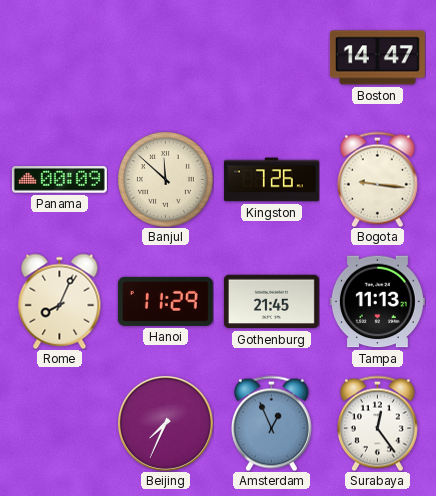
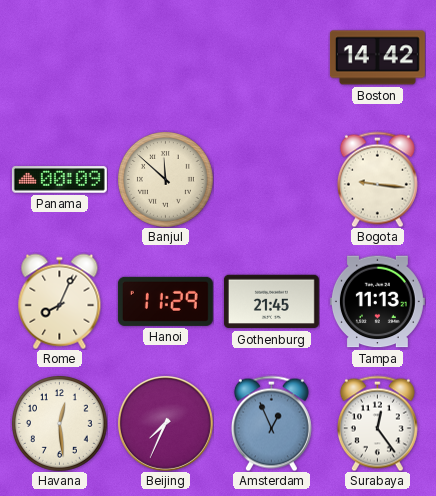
Boston: 14:47 -> 14:42 (377, 58)
Kingston: 7:26 -> none (271, 180)
Havana: none -> 12:29 (60, 424)
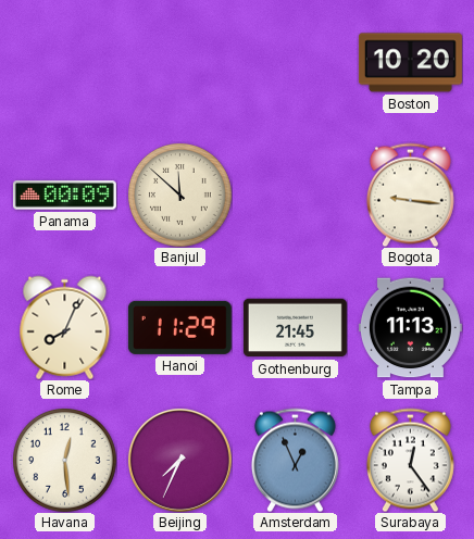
Boston: 14:42 -> 10:20 (410, 63)
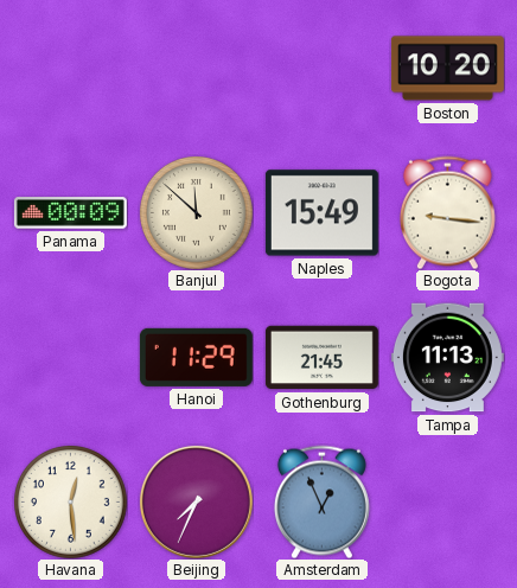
Naples: none -> 15:49 (321, 213)
Rome: 8:04 -> none (65, 327)
Surabaya: 12:24 -> none (410, 460)
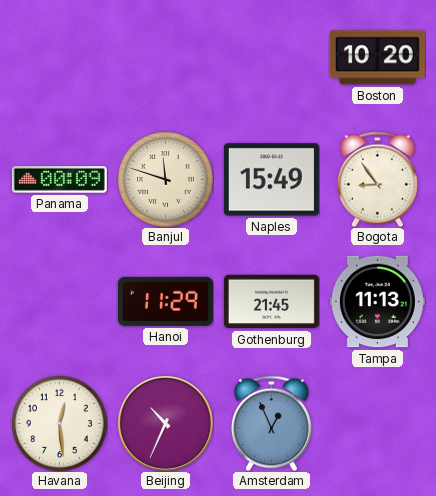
Banjul: 11:52 -> 11:48 (166, 180)
Bogota: 9:16 -> 8:54 (377, 179)
Beijing: 7:34 -> 10:34 (165, 423)
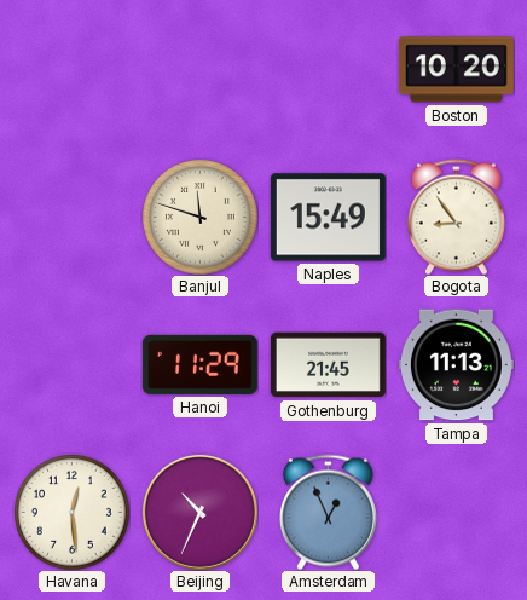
Panama: 00:09 -> none (59, 180)
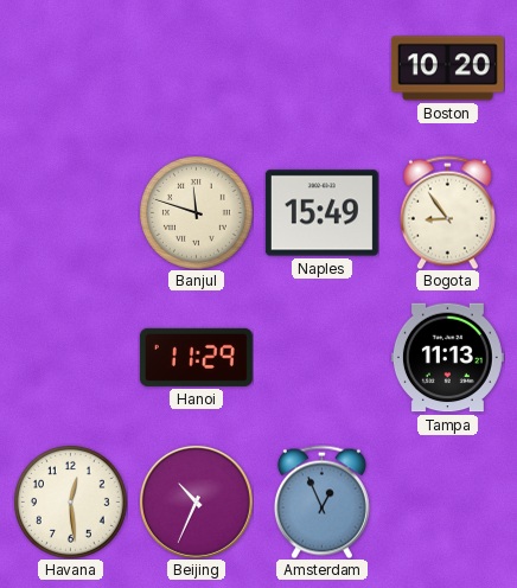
Gothenburg: 21:45 -> none (328, 365)
